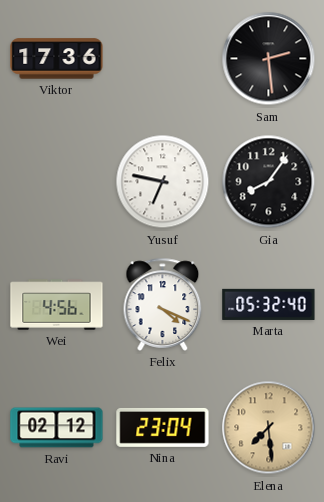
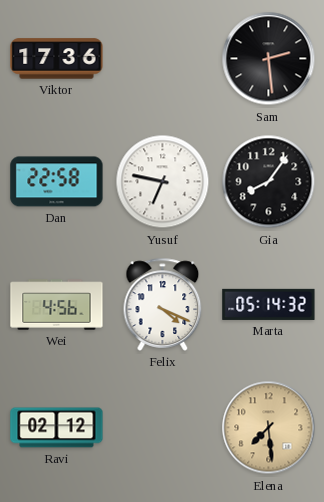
Dan: none -> 22:58 (57, 182)
Marta: 05:32 -> 05:14 (269, 304)
Nina: 23:04 -> none (163, 428)
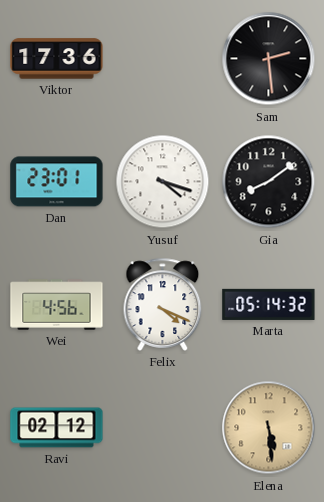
Dan: 22:58 -> 23:01 (57, 182)
Yusuf: 6:47 -> 4:18 (163, 182)
Gia: 8:06 -> 8:09 (269, 182)
Elena: 7:29 -> 5:29 (269, 428)
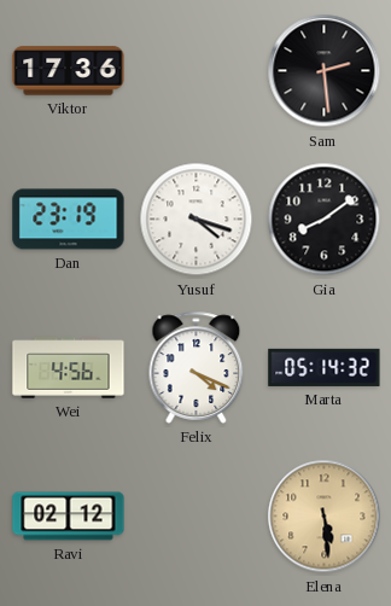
Dan: 23:01 -> 23:19 (69, 220)
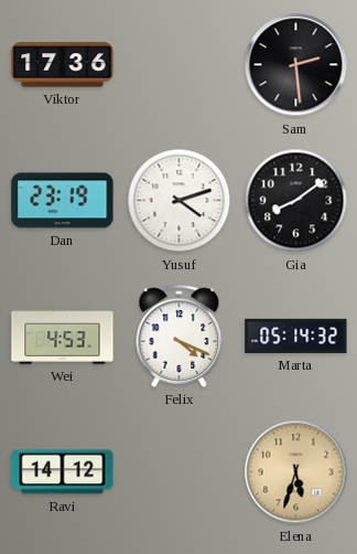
Yusuf: 4:18 -> 4:12 (180, 201)
Wei: 4:56 -> 4:53 (63, 337)
Ravi: 02:12 -> 14:12 (63, 472)
Elena: 5:29 -> 5:33 (296, 472)
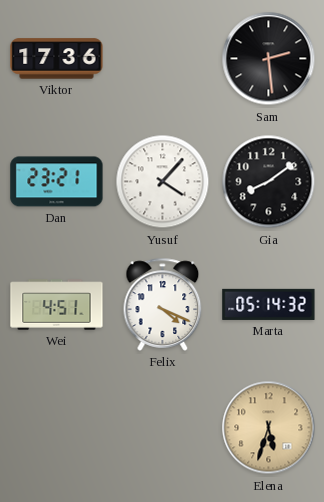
Dan: 23:19 -> 23:21 (57, 182)
Yusuf: 4:12 -> 4:07 (163, 182)
Wei: 4:53 -> 4:51 (57, 305)
Ravi: 14:12 -> none (63, 472)
